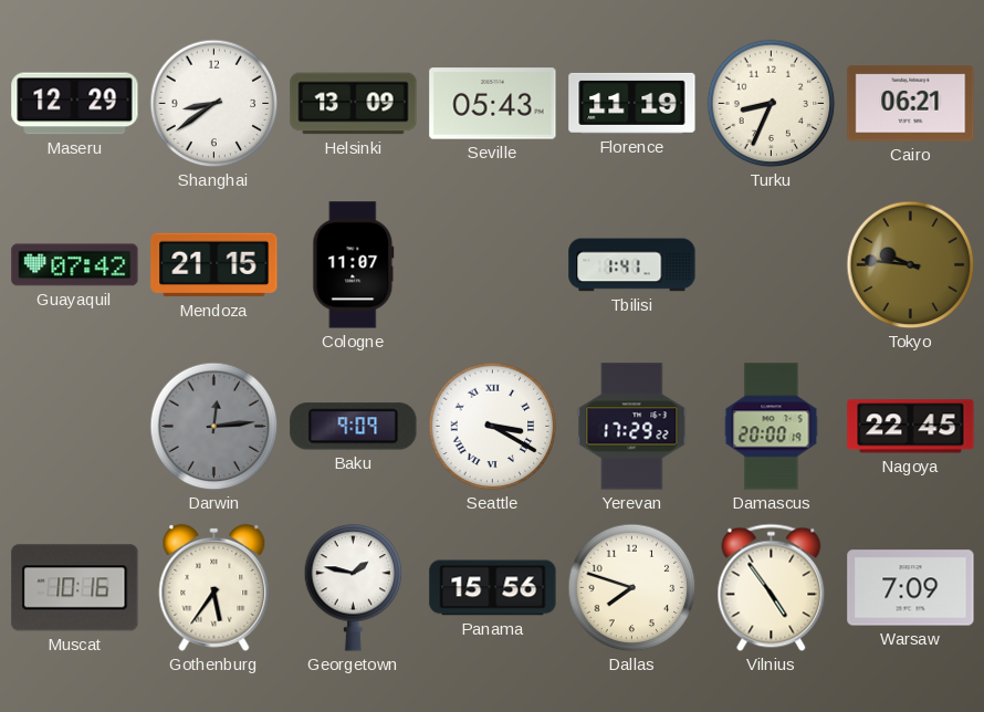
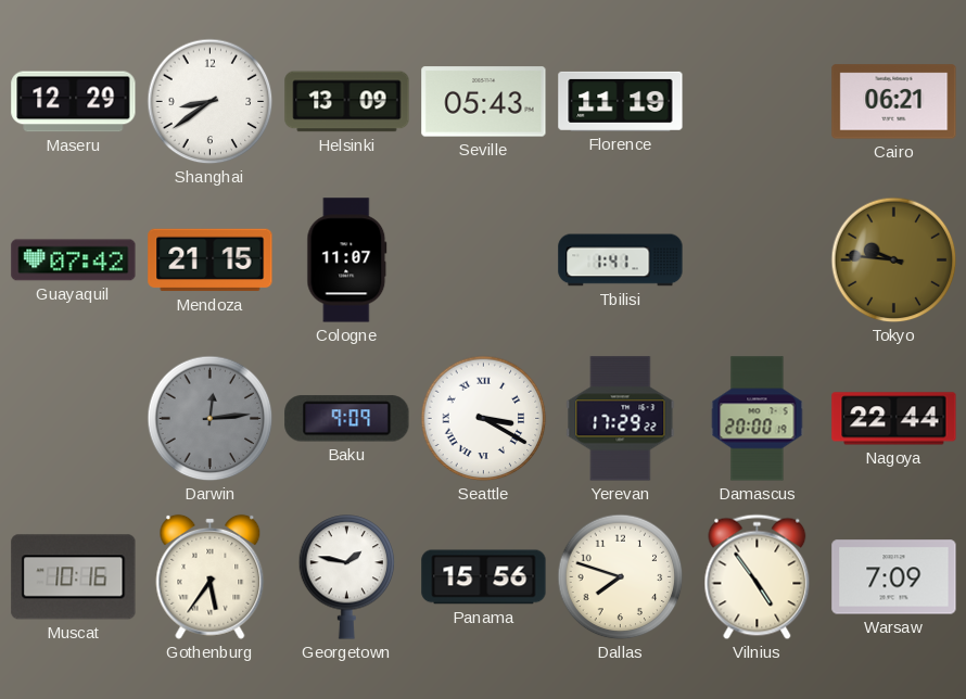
Turku: 8:34 -> none (772, 104)
Nagoya: 22:45 -> 22:44 (894, 419)
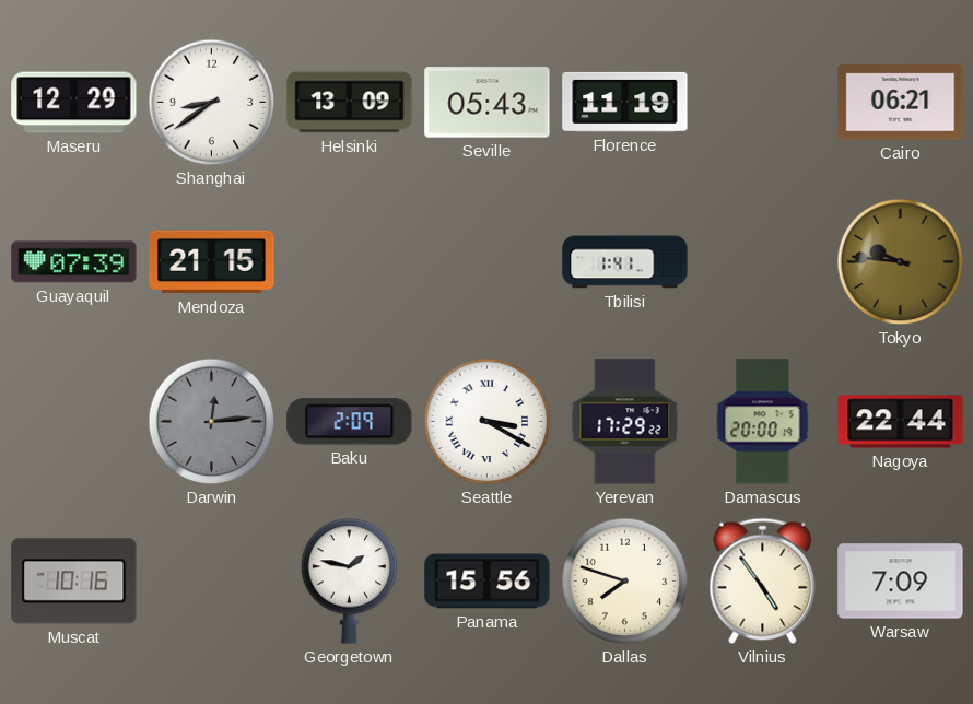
Guayaquil: 07:42 -> 07:39 (74, 262)
Cologne: 11:07 -> none (347, 260)
Baku: 9:09 -> 2:09 (350, 422)
Gothenburg: 5:36 -> none (211, 576)
